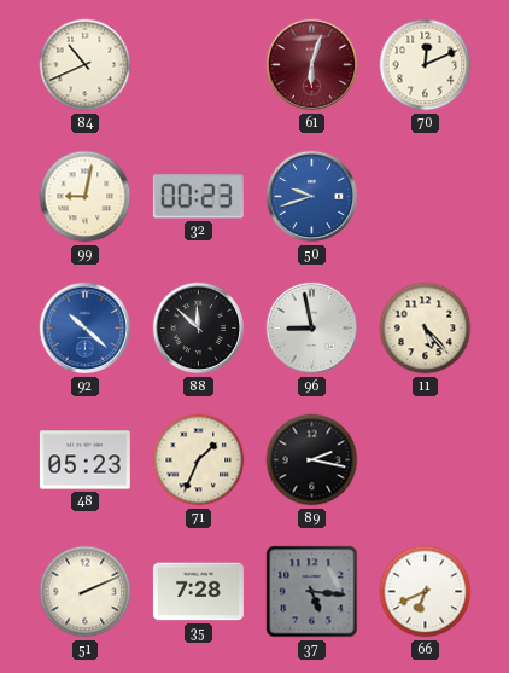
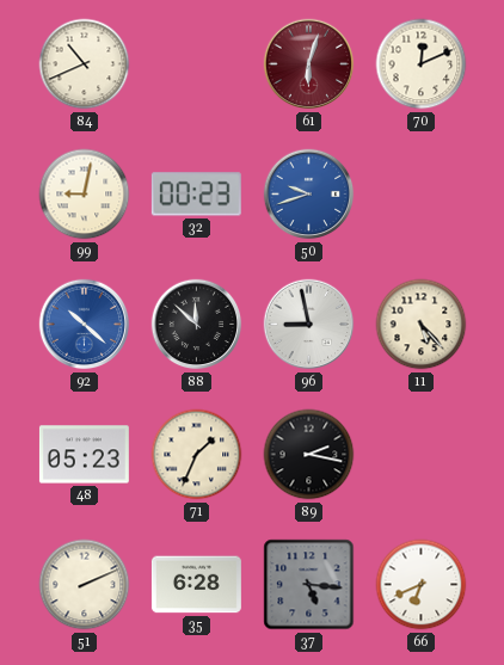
35: 7:28 -> 6:28 (196, 585)
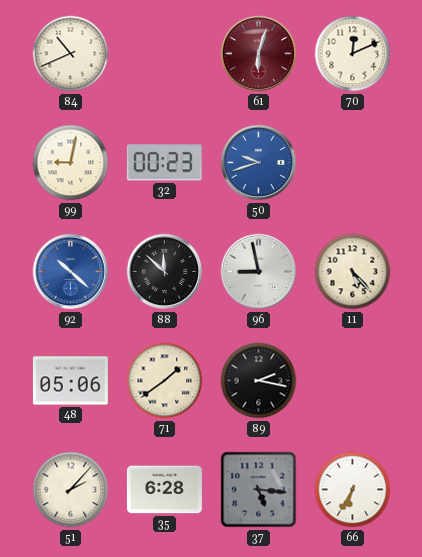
48: 05:23 -> 05:06 (70, 381)
71: 1:34 -> 1:39 (165, 381)
51: 2:11 -> 2:07 (71, 490)
66: 6:41 -> 6:35 (353, 490)
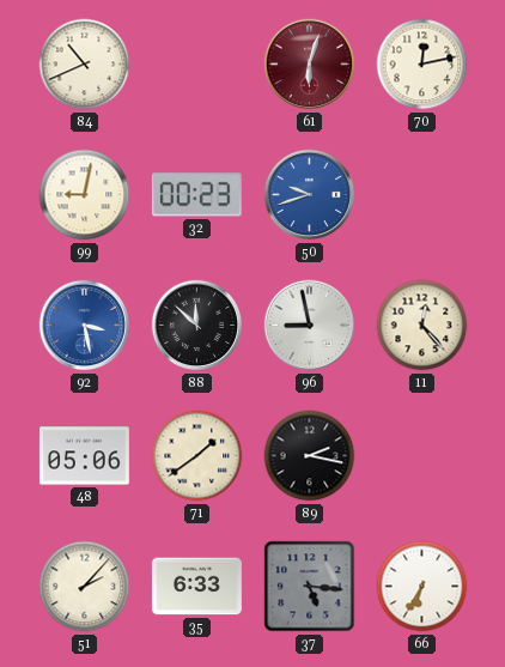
70: 12:11 -> 12:13 (422, 65)
92: 10:22 -> 3:28 (85, 326)
11: 5:23 -> 12:23 (422, 326)
35: 6:28 -> 6:33 (196, 587)
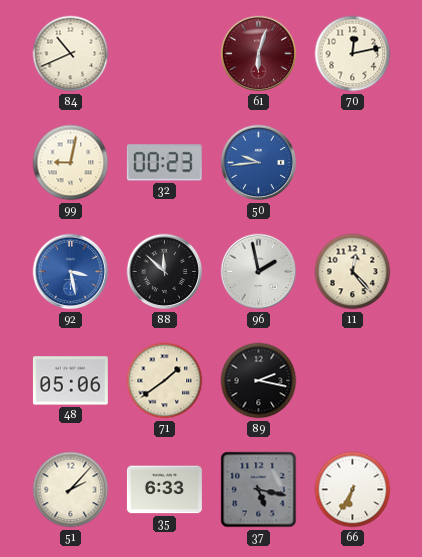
50: 9:42 -> 9:44 (259, 163)
96: 8:58 -> 1:58 (259, 272)
37: 5:16 -> 5:17 (259, 490)
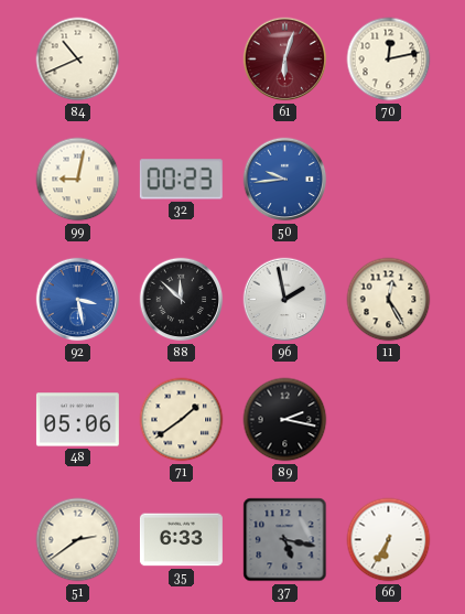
11: 12:23 -> 12:25 (389, 300)
51: 2:07 -> 2:39 (78, 540)
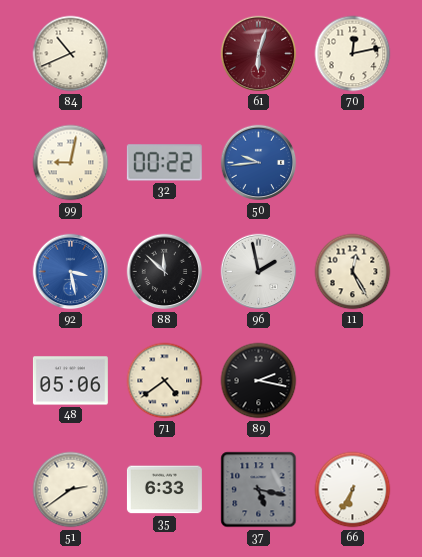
32: 00:23 -> 00:22 (164, 163)
71: 1:39 -> 4:39 (165, 381)
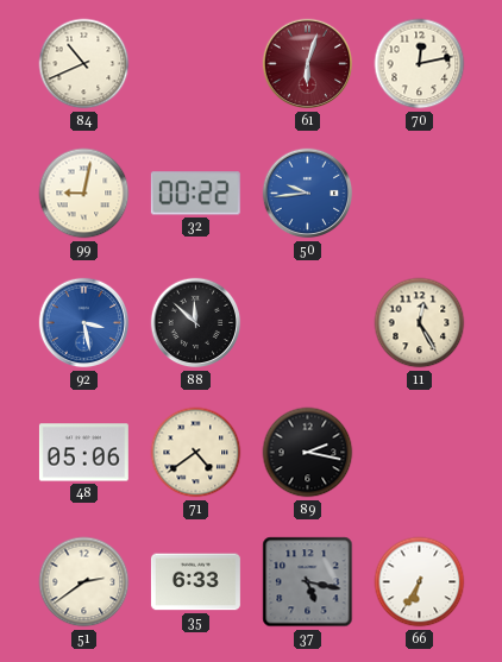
96: 1:58 -> none (259, 272)
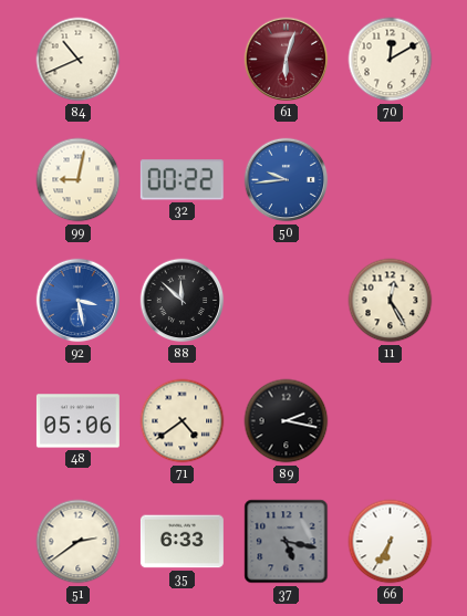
70: 12:13 -> 12:10 (391, 60)
